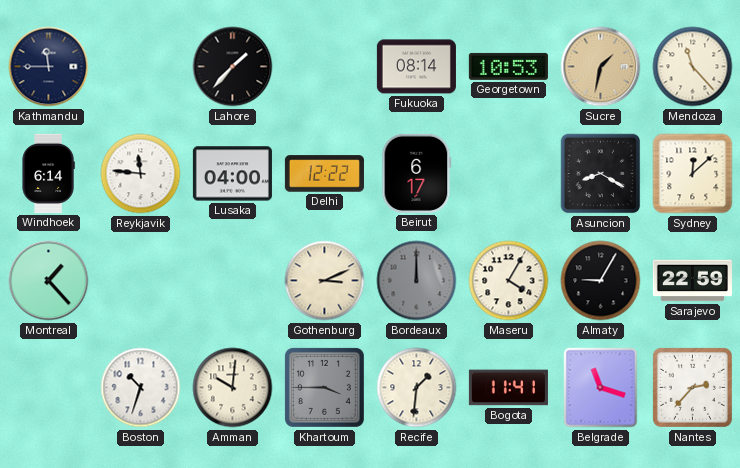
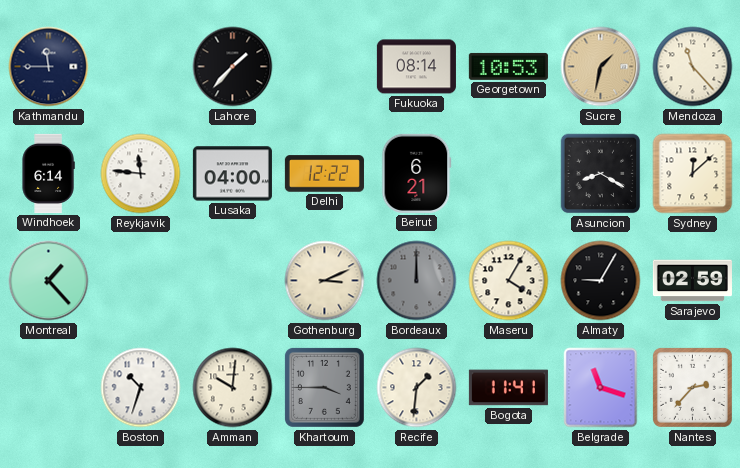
Beirut: 6:17 -> 6:21 (417, 173)
Sarajevo: 22:59 -> 02:59 (692, 281)
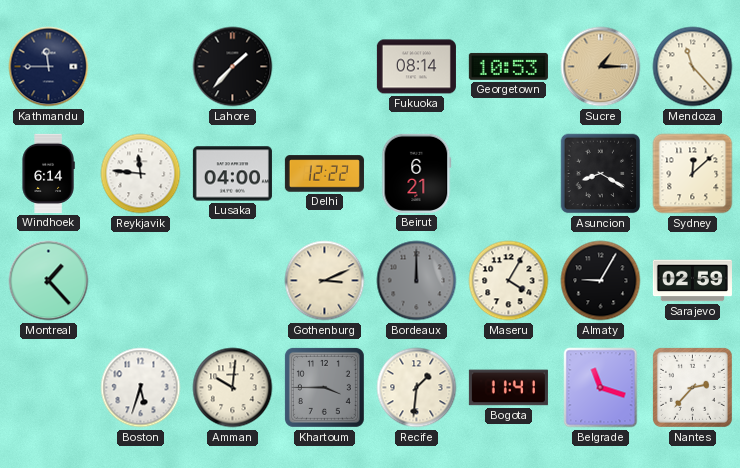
Sucre: 1:32 -> 1:15 (601, 67)
Boston: 10:33 -> 5:33 (141, 388)
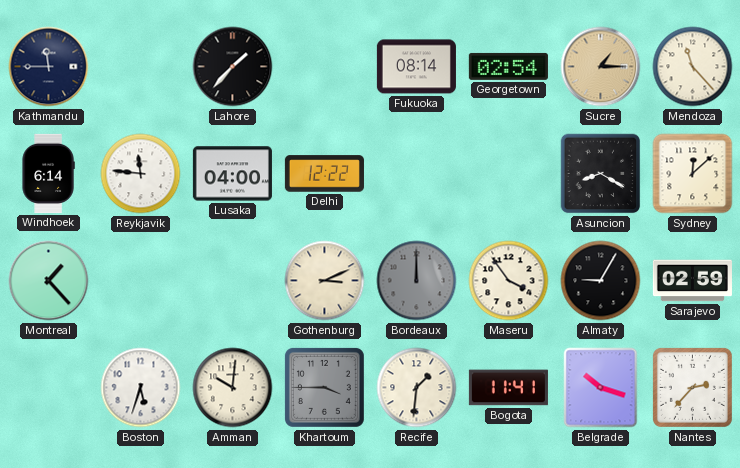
Georgetown: 10:53 -> 02:54 (508, 66)
Beirut: 6:21 -> none (417, 173)
Maseru: 4:05 -> 3:54 (509, 281)
Belgrade: 11:18 -> 10:18 (601, 388)
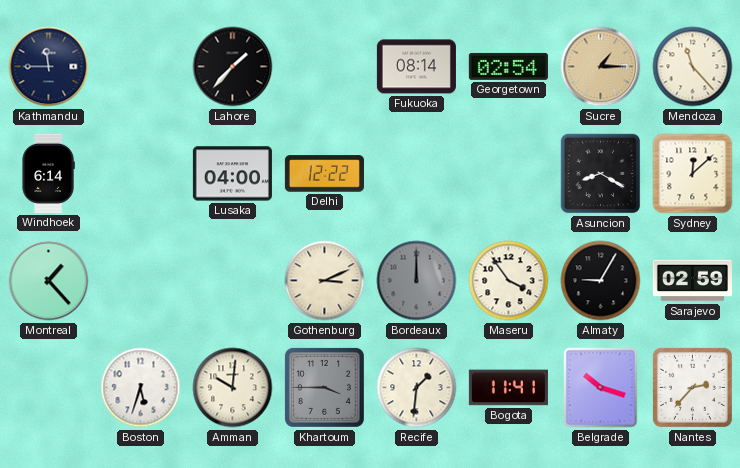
Reykjavik: 11:46 -> none (141, 174)
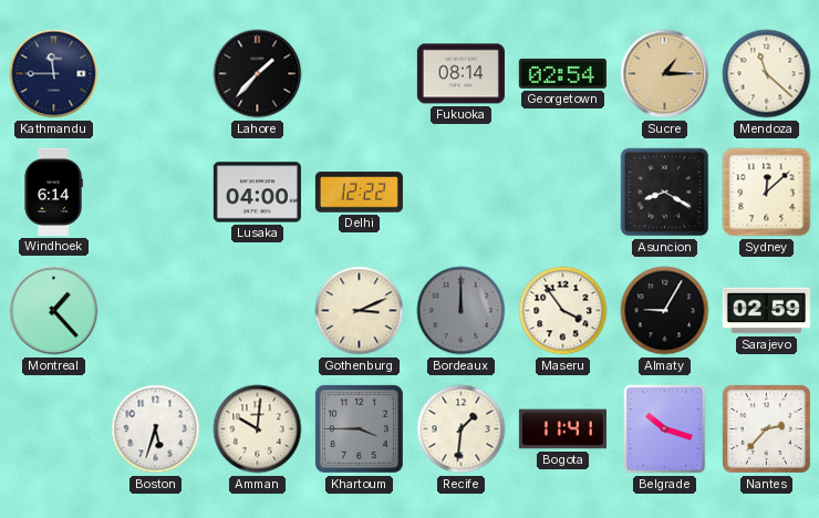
Mendoza: 11:23 -> 11:22 (767, 74)
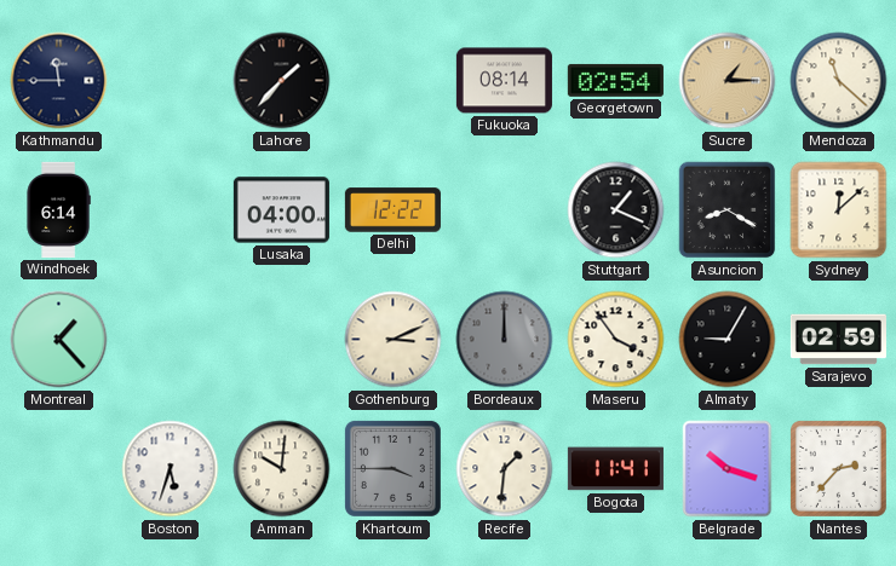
Stuttgart: none -> 1:19 (616, 210)
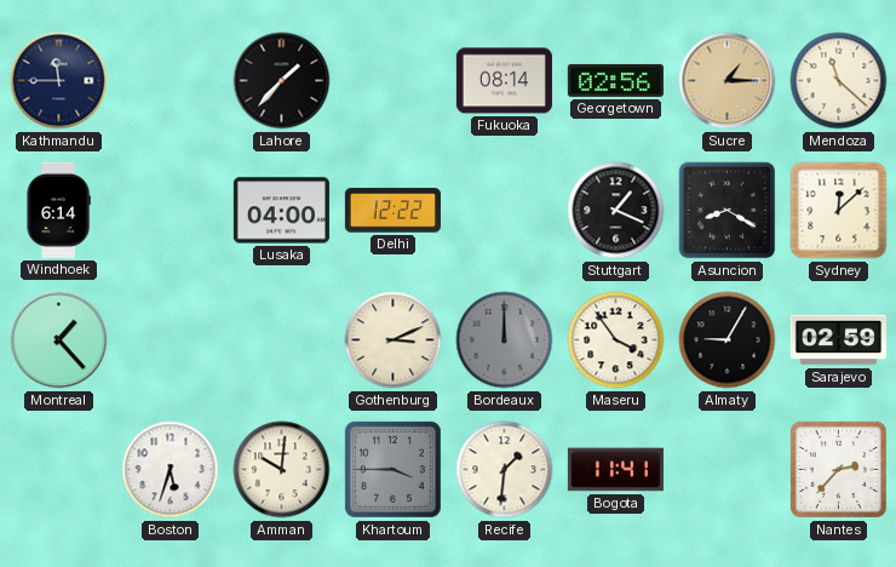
Georgetown: 02:54 -> 02:56 (615, 80)
Belgrade: 10:18 -> none (728, 469)
